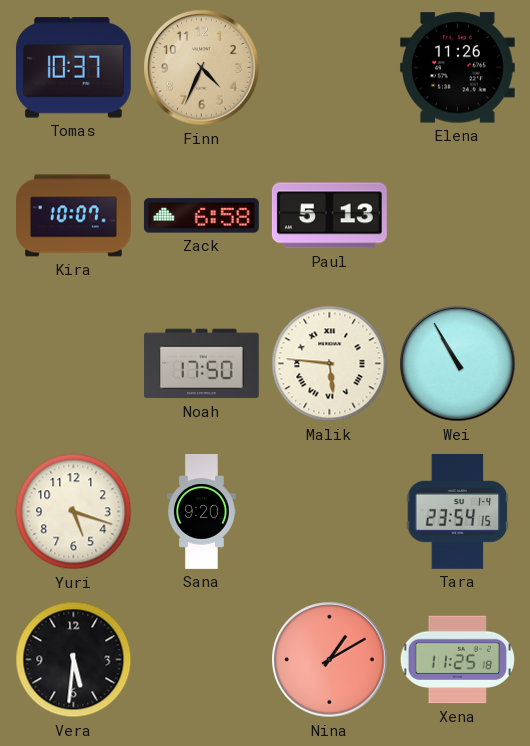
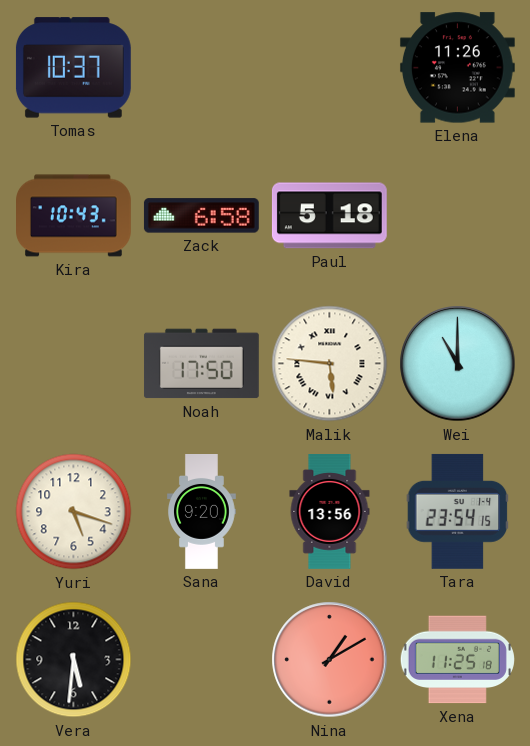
Finn: 4:34 -> none (202, 68)
Kira: 10:07 -> 10:43 (74, 216)
Paul: 5:13 -> 5:18 (329, 216)
Wei: 10:55 -> 11:00 (458, 364)
David: none -> 13:56 (330, 512)
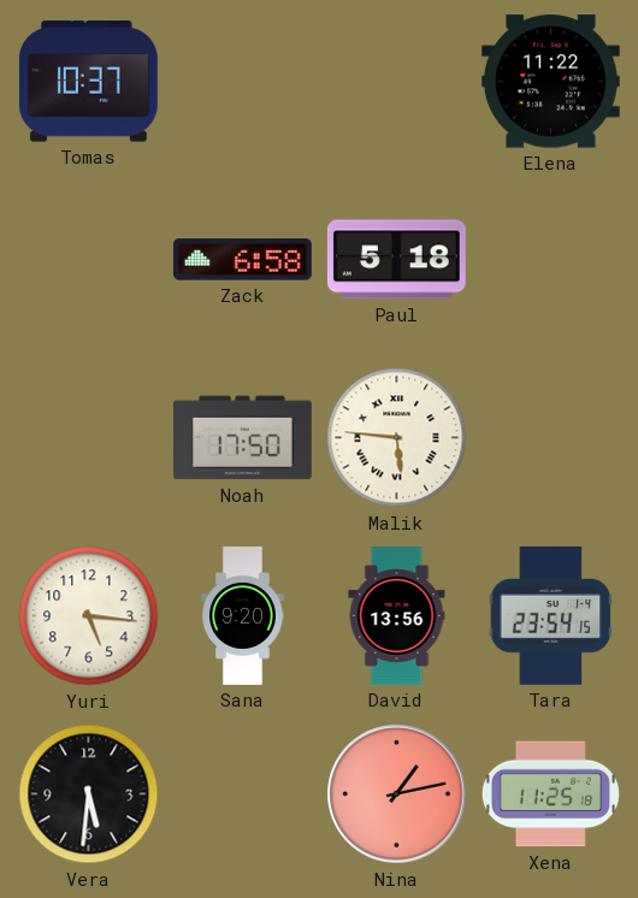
Elena: 11:26 -> 11:22 (550, 82)
Kira: 10:43 -> none (74, 216)
Wei: 11:00 -> none (458, 364)
Yuri: 5:18 -> 5:16 (89, 616)
Nina: 1:10 -> 1:13 (397, 794)
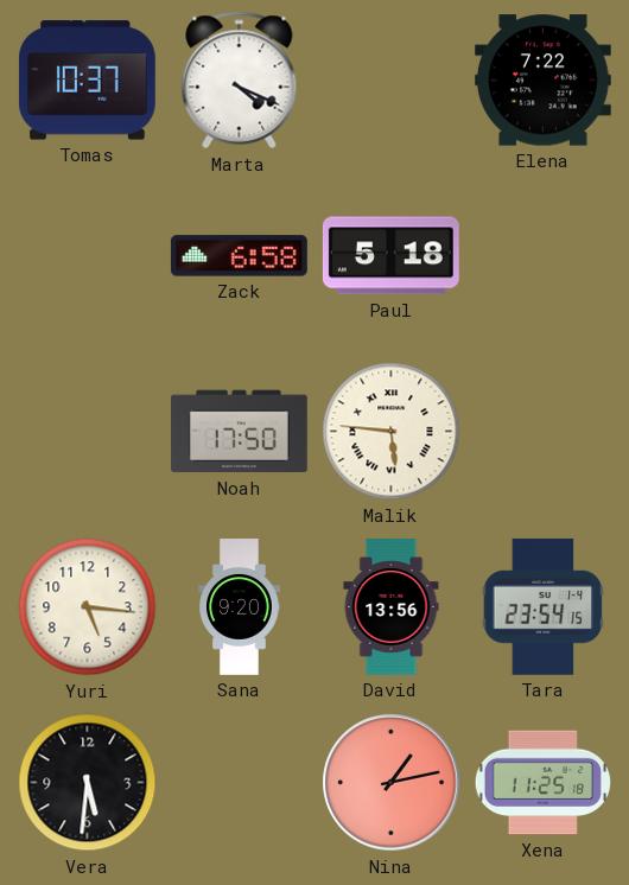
Marta: none -> 4:19 (240, 81)
Elena: 11:22 -> 7:22 (542, 81)
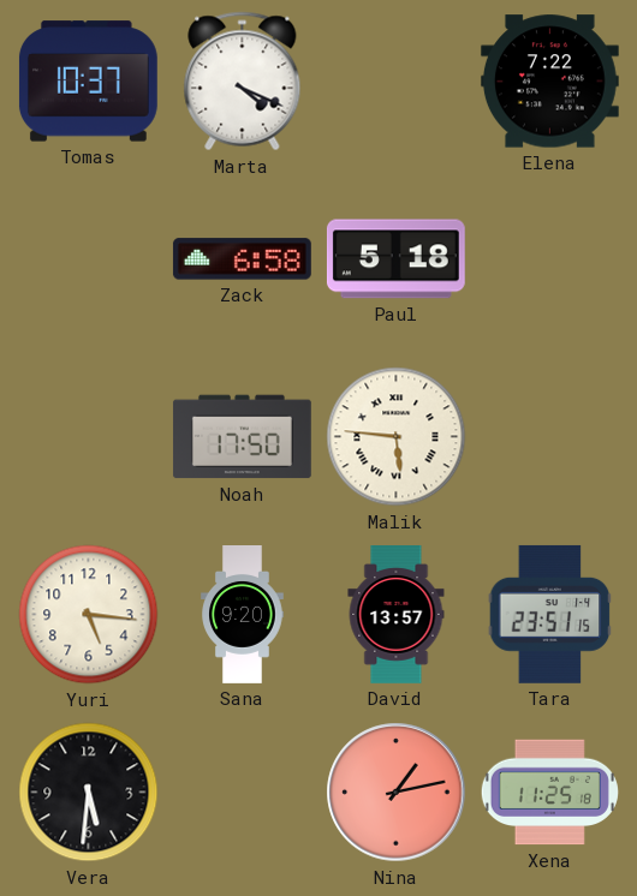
David: 13:56 -> 13:57 (397, 615)
Tara: 23:54 -> 23:51 (550, 614)
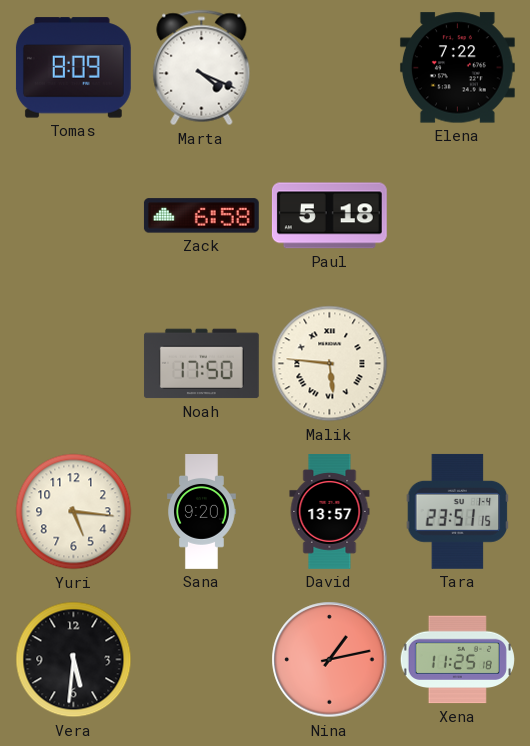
Tomas: 10:37 -> 8:09 (73, 68)
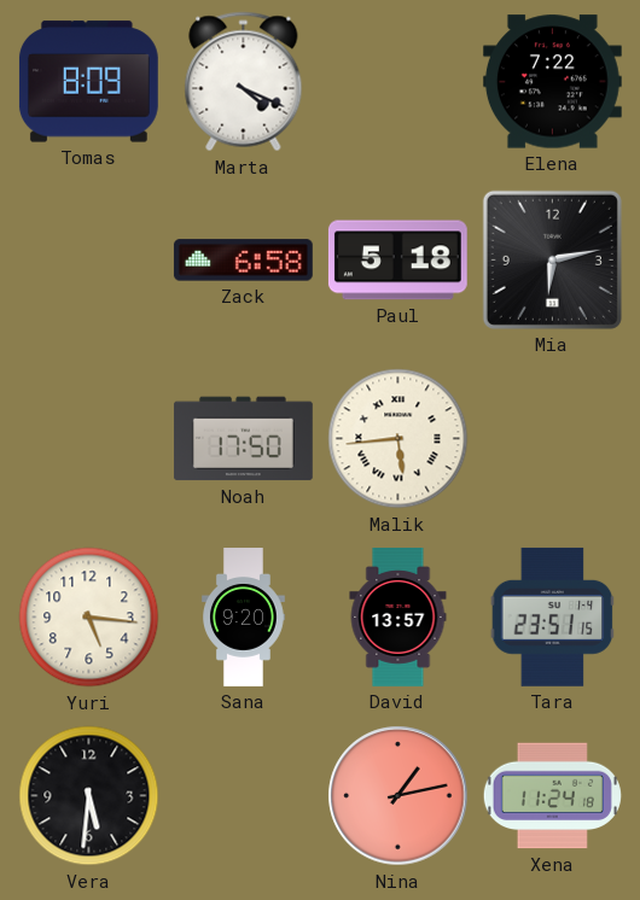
Mia: none -> 6:13 (552, 259)
Malik: 5:46 -> 5:44 (398, 439)
Xena: 11:25 -> 11:24 (552, 796)
